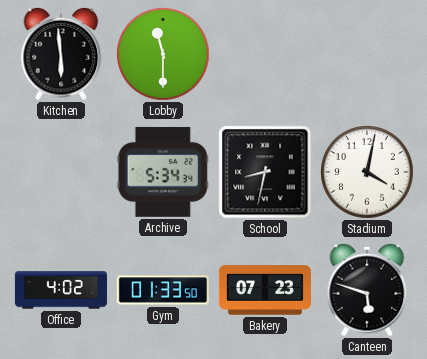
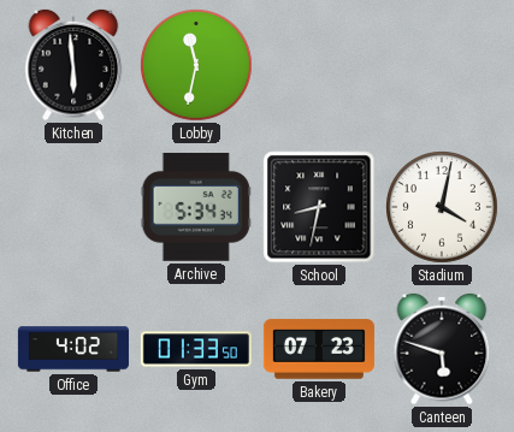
Lobby: 11:30 -> 11:32 (197, 66)
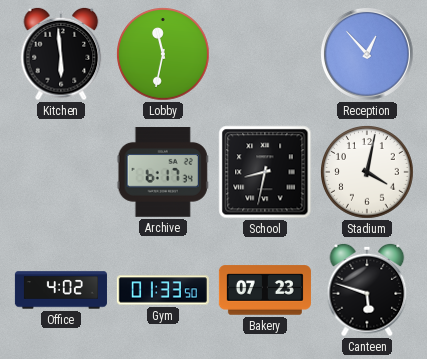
Reception: none -> 12:53 (367, 54)
Archive: 5:34 -> 6:17 (163, 173)
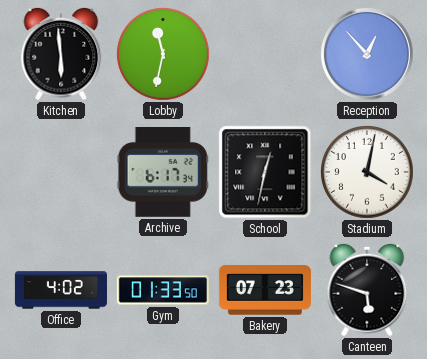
School: 8:32 -> 12:32 (265, 172)
